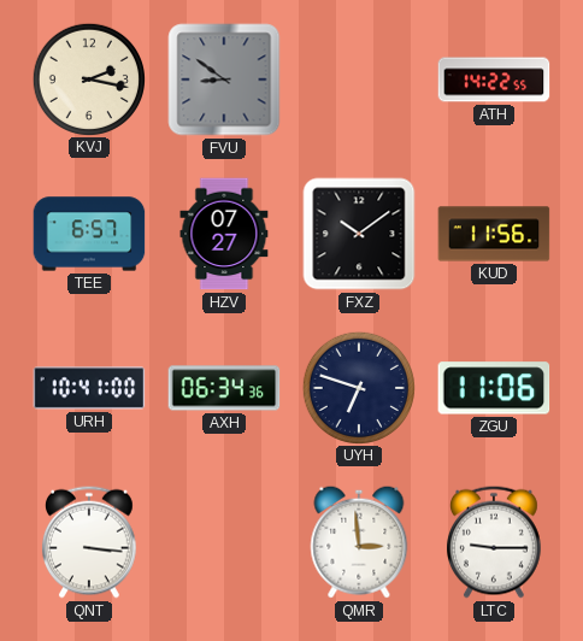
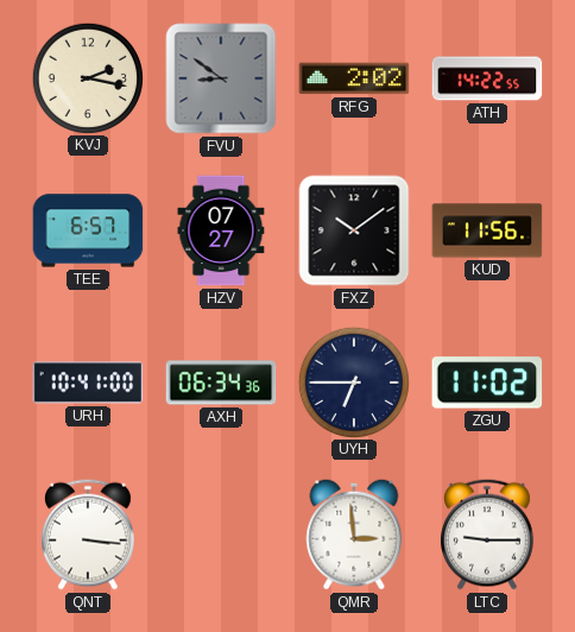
RFG: none -> 2:02 (354, 78)
UYH: 6:48 -> 6:45 (353, 381)
ZGU: 11:06 -> 11:02 (487, 383)
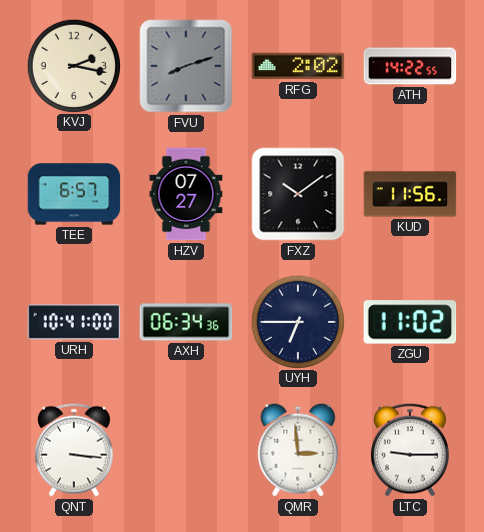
FVU: 8:51 -> 8:12 (186, 66)
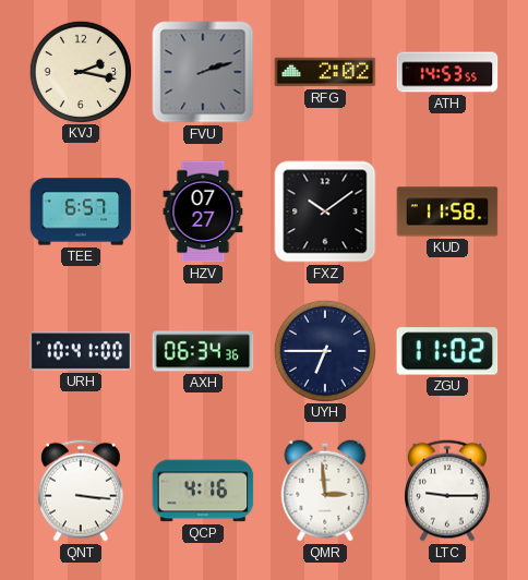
FVU: 8:12 -> 2:12 (203, 72)
ATH: 14:22 -> 14:53 (447, 72)
KUD: 11:56 -> 11:58 (447, 212)
QCP: none -> 4:16 (203, 491)
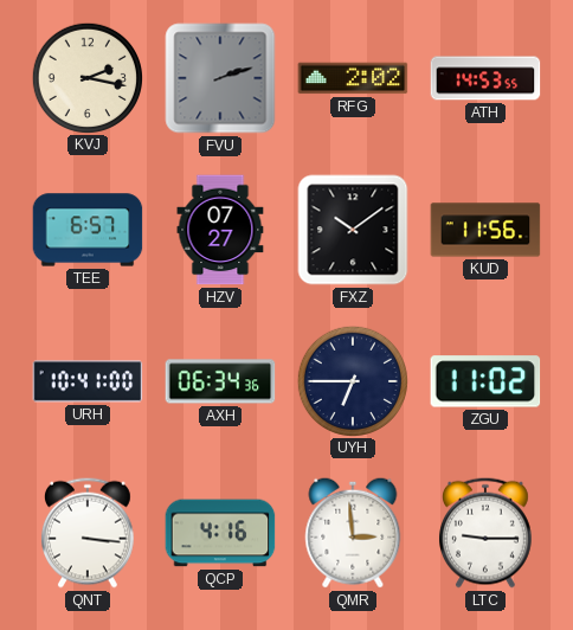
KUD: 11:58 -> 11:56 (485, 230)
